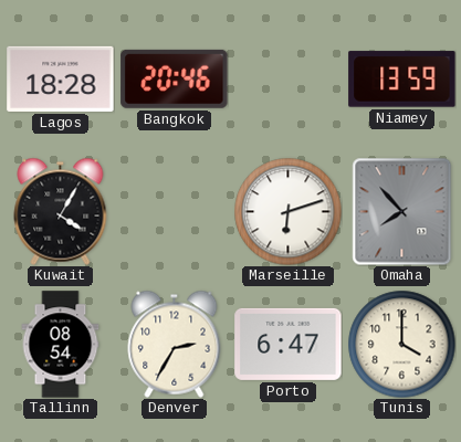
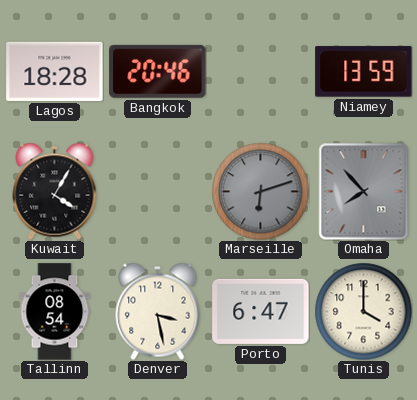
Marseille dial: white -> grey (260, 191)
Denver: 2:35 -> 3:28 (158, 311)
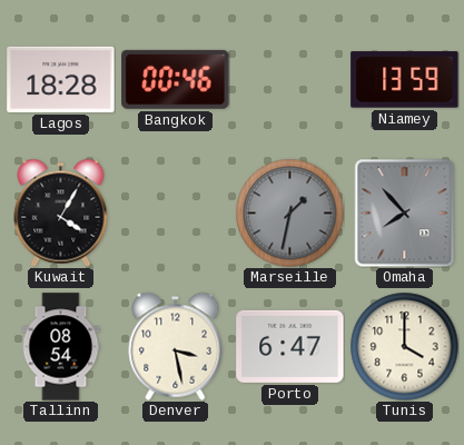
Bangkok: 20:46 -> 00:46 (176, 79)
Marseille: 6:12 -> 1:32 (289, 212)
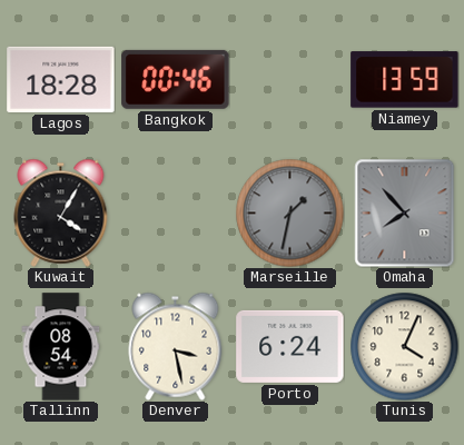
Porto: 6:47 -> 6:24 (290, 346)
Tunis: 4:00 -> 4:04 (404, 346)
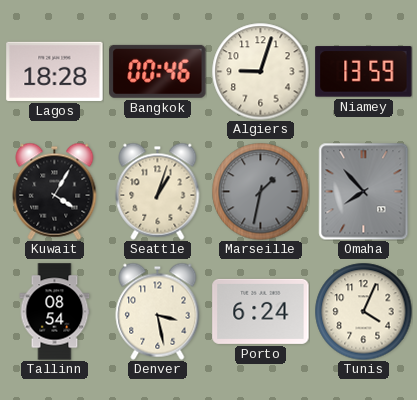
Algiers: none -> 9:03 (260, 71)
Seattle: none -> 1:03 (158, 191)
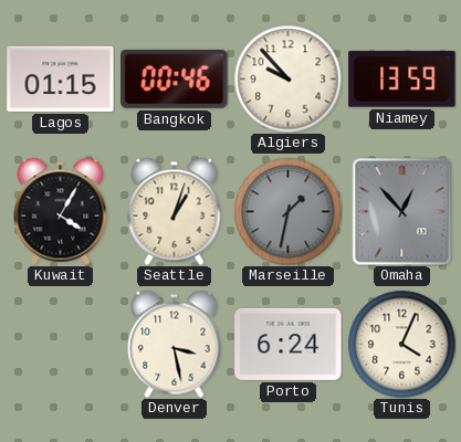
Lagos: 18:28 -> 01:15 (61, 78)
Algiers: 9:03 -> 9:53 (287, 78)
Omaha: 7:53 -> 12:53 (402, 211)
Tallinn: 08:54 -> none (55, 312)
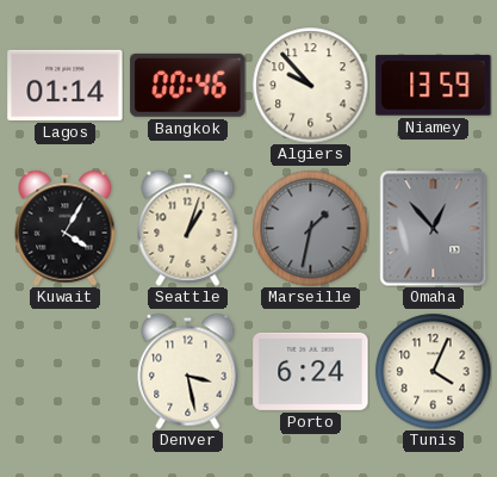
Lagos: 01:15 -> 01:14 (66, 85)
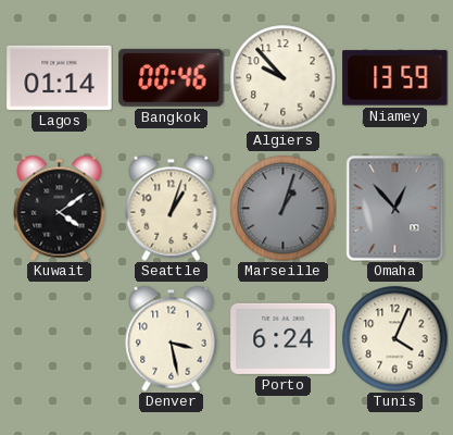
Kuwait: 4:05 -> 4:09 (60, 208)
Marseille: 1:32 -> 1:03 (282, 208)
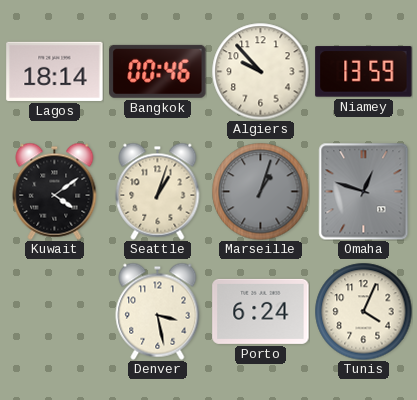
Lagos: 01:14 -> 18:14 (55, 71)
Omaha: 12:53 -> 12:48 (364, 191)
